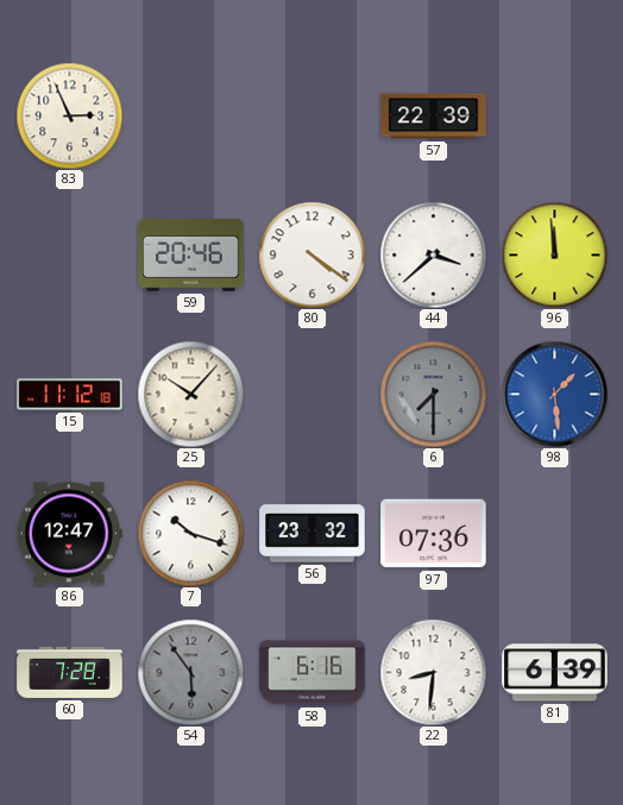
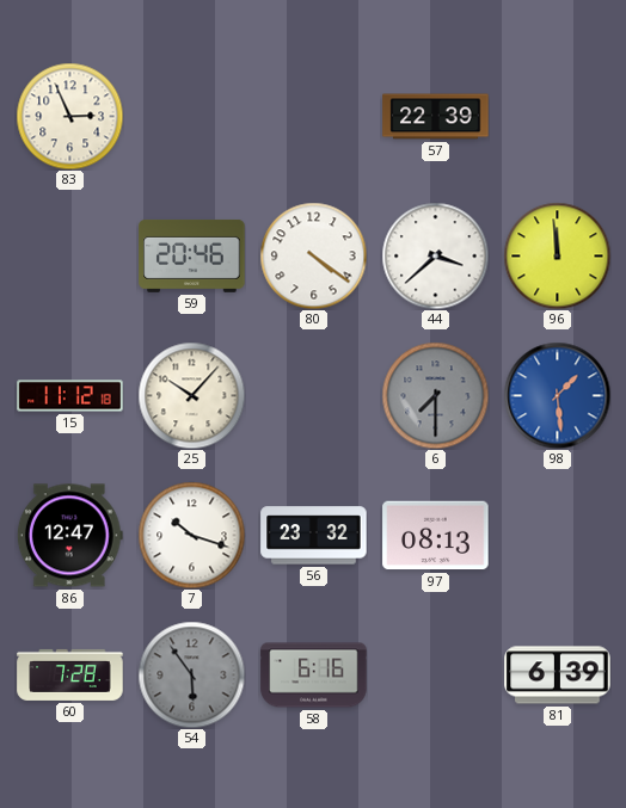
97: 07:36 -> 08:13 (436, 536)
22: 8:31 -> none (433, 672)
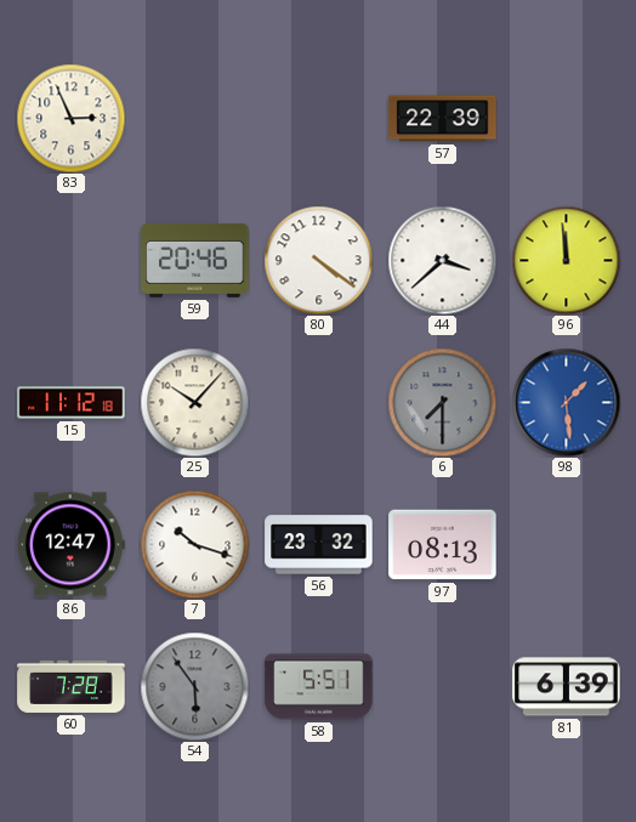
58: 6:16 -> 5:51 (319, 687)
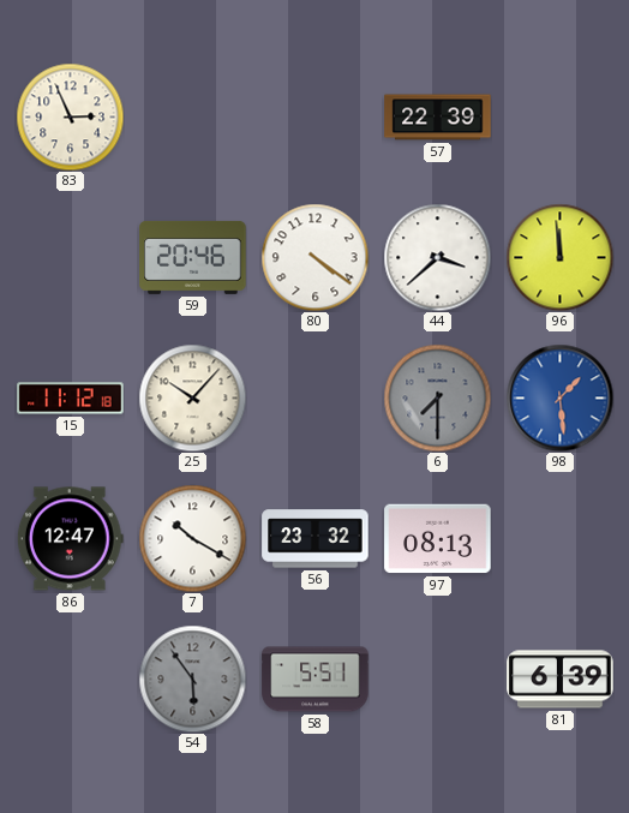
7: 10:18 -> 10:20 (192, 538)
60: 7:28 -> none (72, 686)
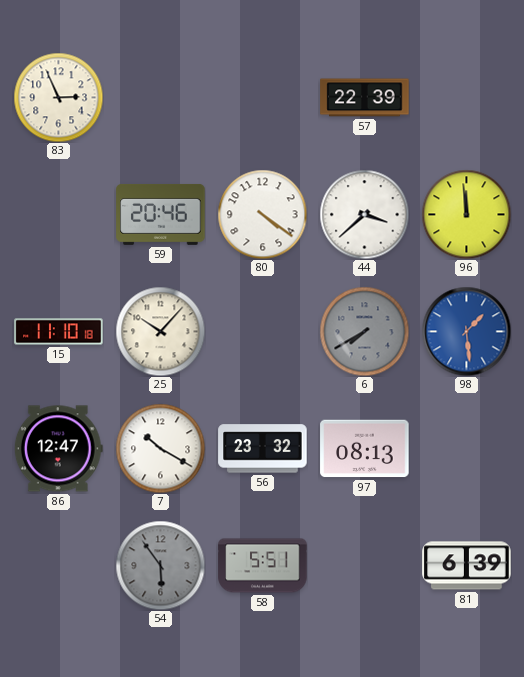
15: 11:12 -> 11:10 (59, 332)
6: 7:30 -> 7:40 (364, 331)
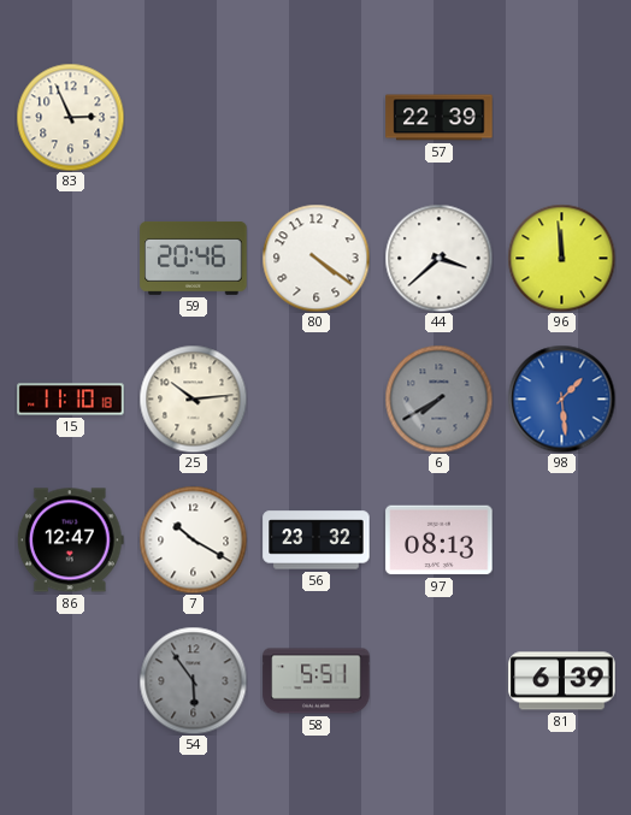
25: 10:07 -> 10:14 (193, 398)
